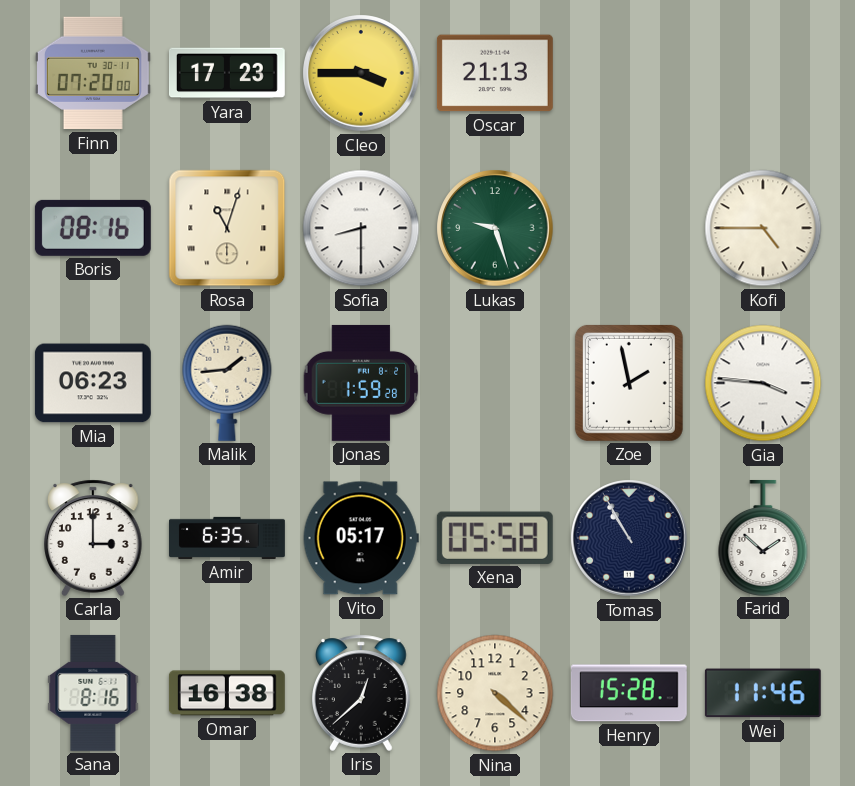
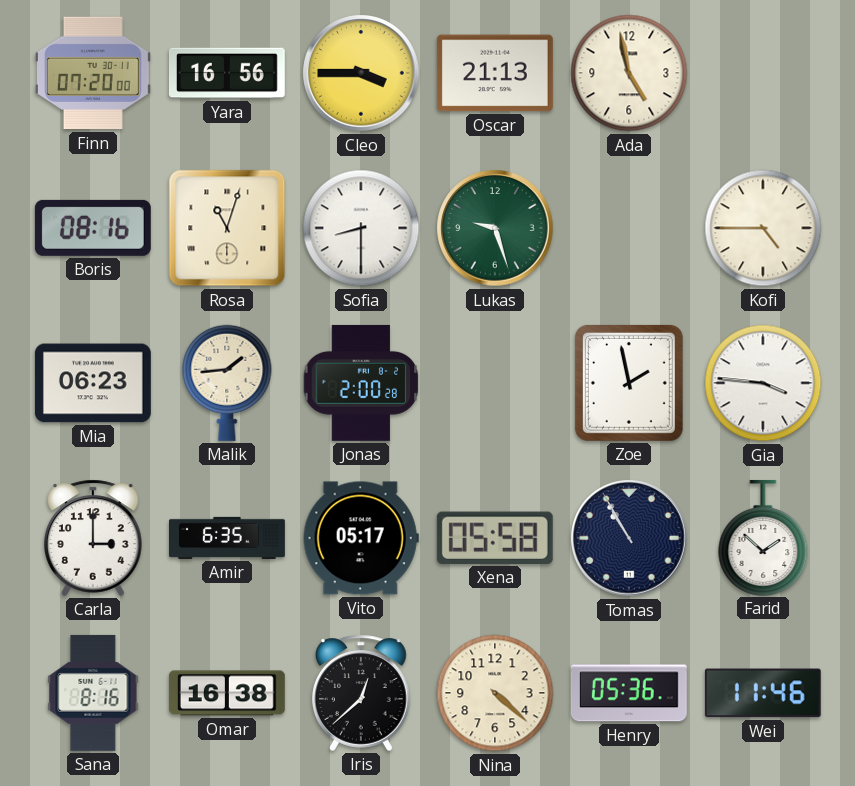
Yara: 17:23 -> 16:56 (227, 73)
Ada: none -> 4:58 (629, 73)
Jonas: 1:59 -> 2:00 (361, 383)
Henry: 15:28 -> 05:36 (629, 693)
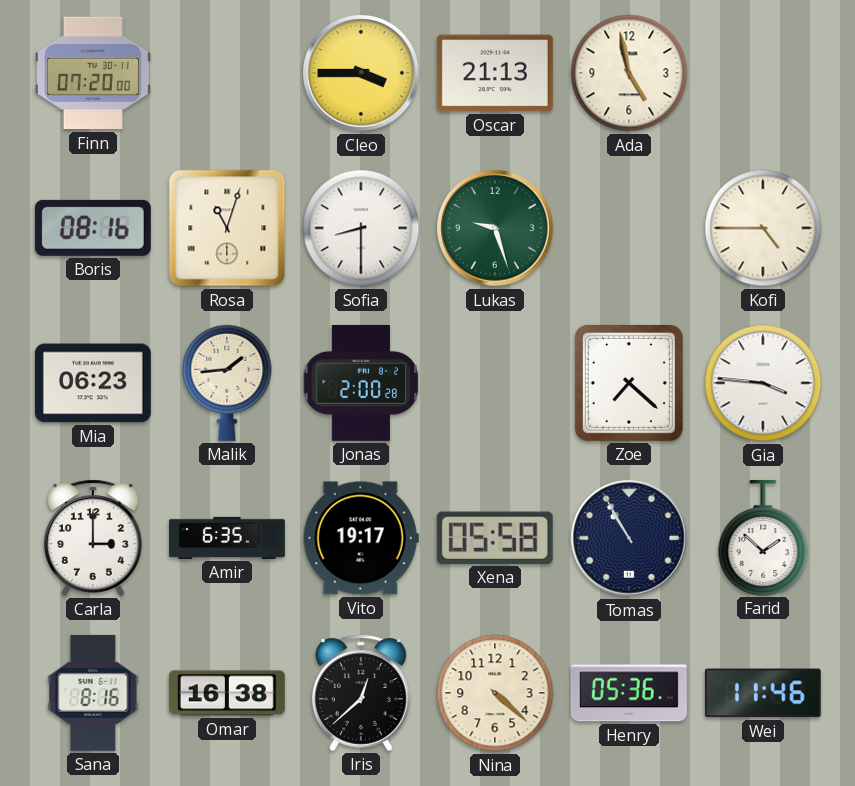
Yara: 16:56 -> none (227, 73)
Zoe: 1:58 -> 7:22 (629, 383)
Vito: 05:17 -> 19:17 (361, 538)
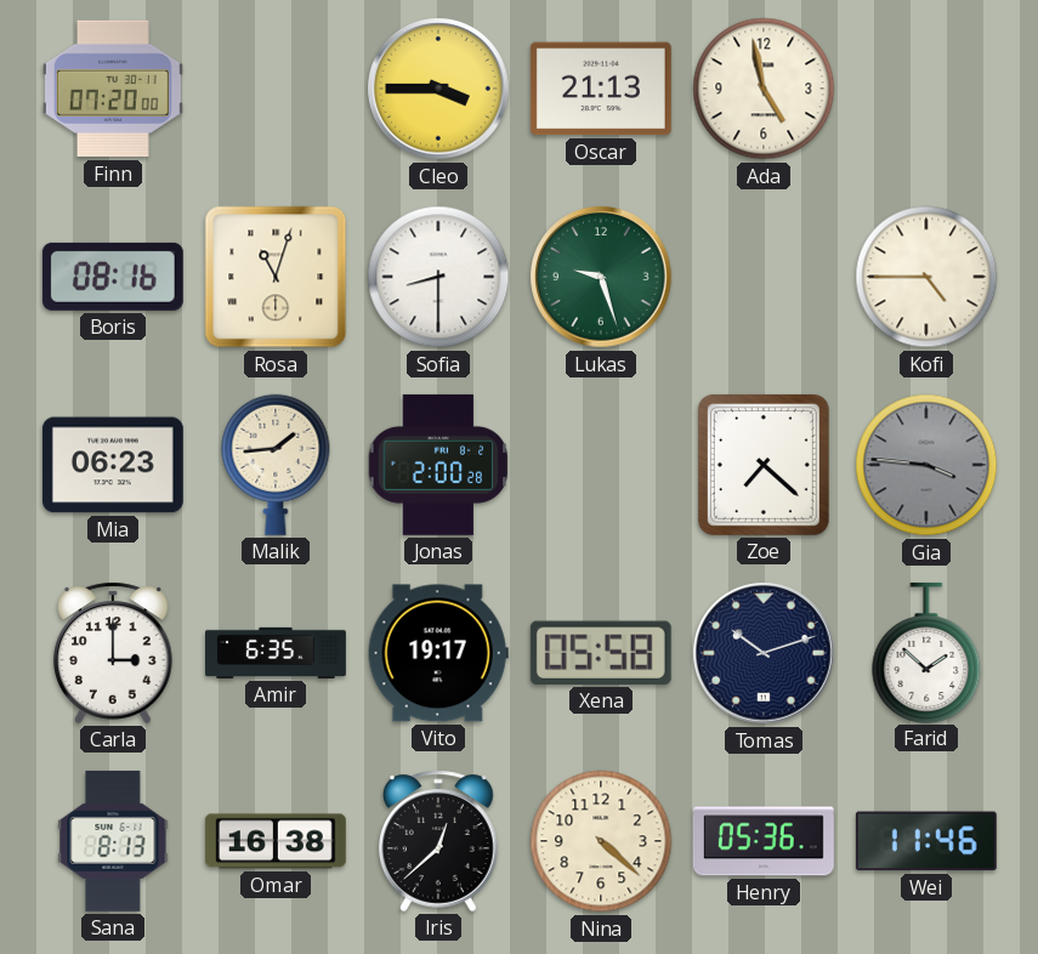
Gia dial: white -> grey (926, 465)
Tomas: 10:55 -> 10:12 (764, 653)
Sana: 8:16 -> 8:13 (113, 841)
